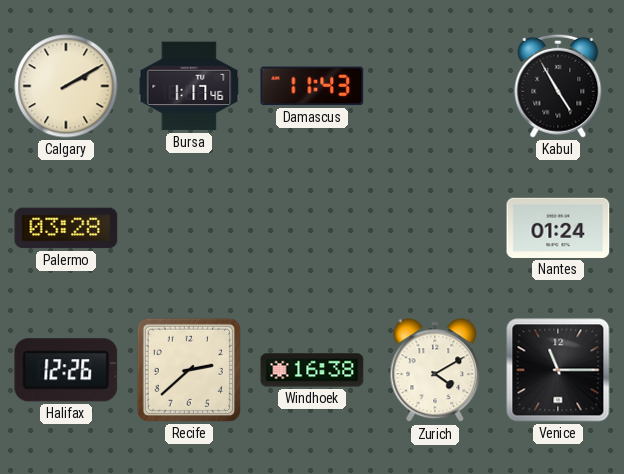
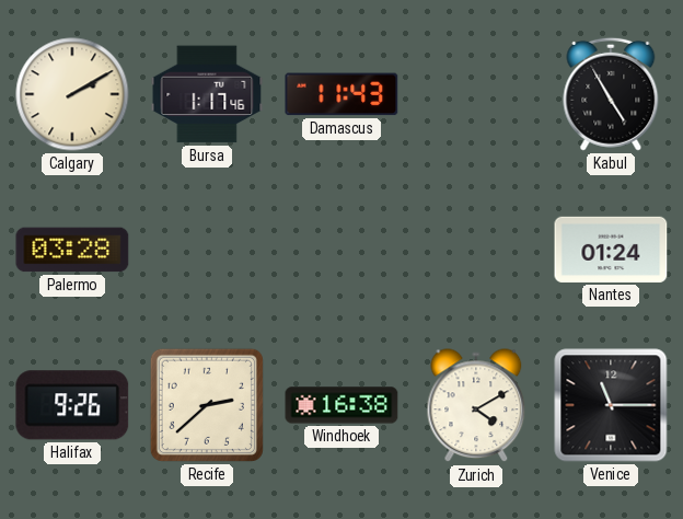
Halifax: 12:26 -> 9:26 (72, 405)
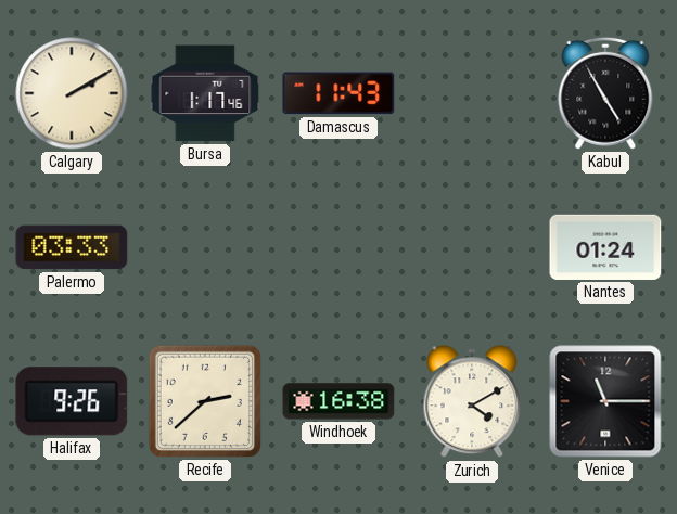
Palermo: 03:28 -> 03:33 (72, 247)
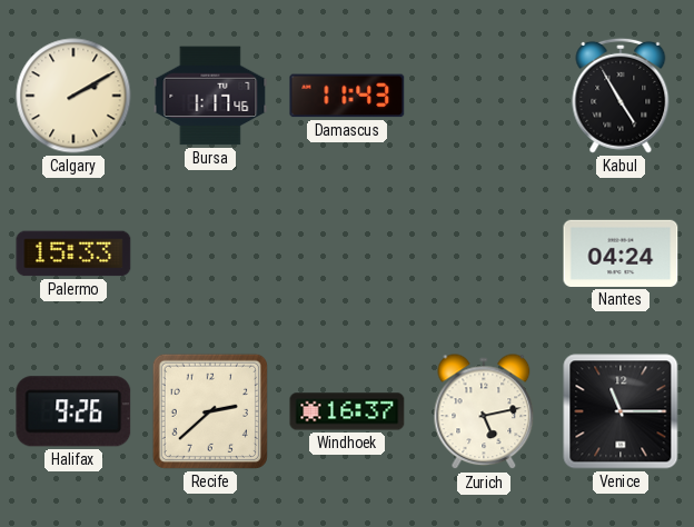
Palermo: 03:33 -> 15:33 (73, 253)
Nantes: 01:24 -> 04:24 (621, 253)
Windhoek: 16:38 -> 16:37 (347, 411)
Zurich: 4:10 -> 5:13 (484, 412)
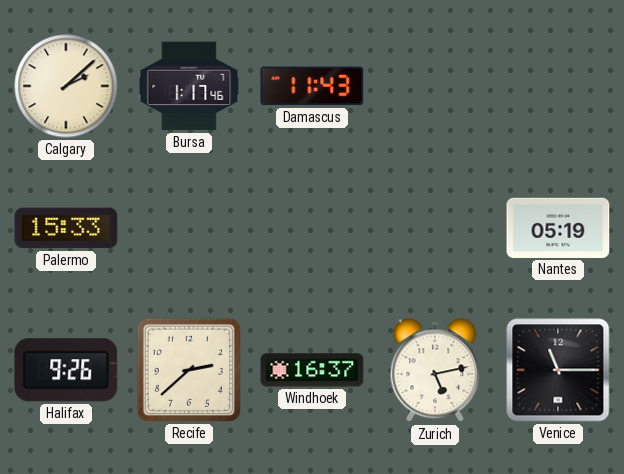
Calgary: 2:10 -> 2:08 (66, 86)
Kabul: 4:55 -> none (621, 96)
Nantes: 04:24 -> 05:19 (558, 228)
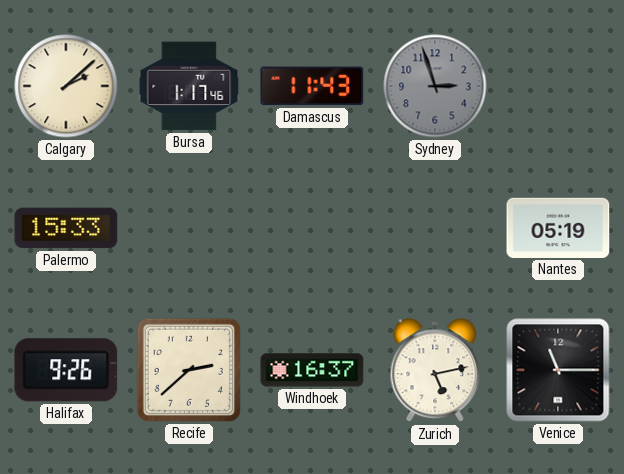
Sydney: none -> 2:57 (435, 86)
